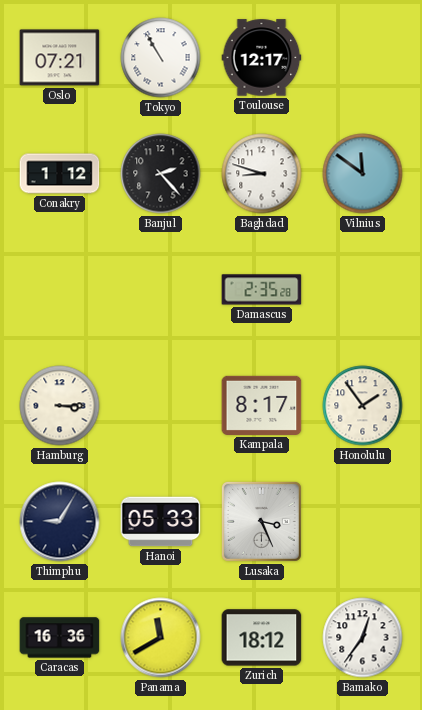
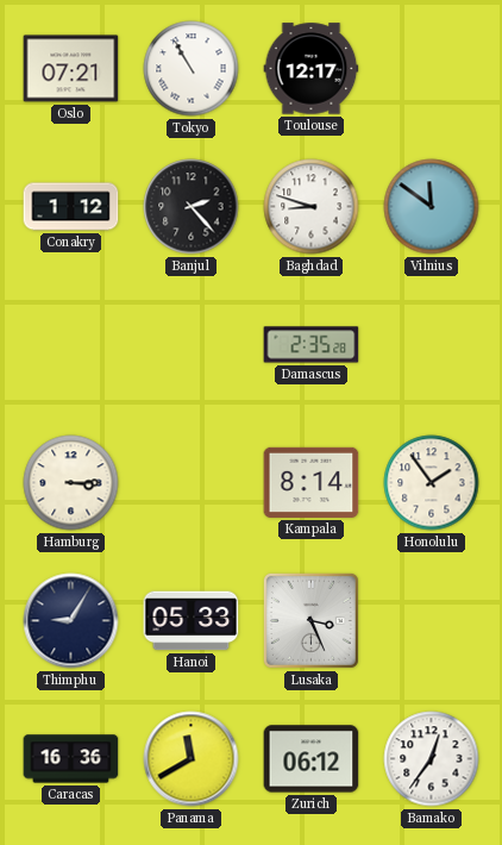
Kampala: 8:17 -> 8:14 (312, 482)
Zurich: 18:12 -> 06:12 (312, 759)
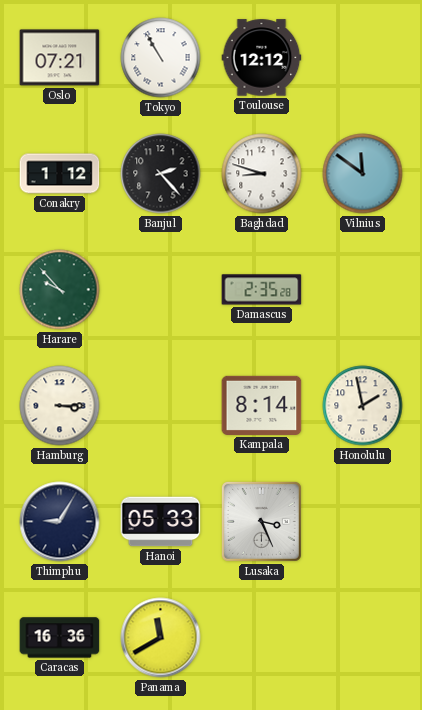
Toulouse: 12:17 -> 12:12 (262, 58)
Harare: none -> 9:53 (60, 290)
Honolulu: 1:54 -> 1:58 (363, 406)
Zurich: 06:12 -> none (312, 759)
Bamako: 12:36 -> none (432, 759)
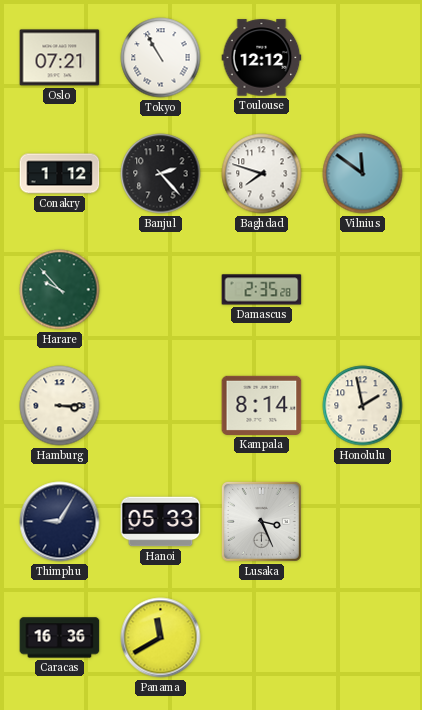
Baghdad: 8:48 -> 7:48 (262, 174)
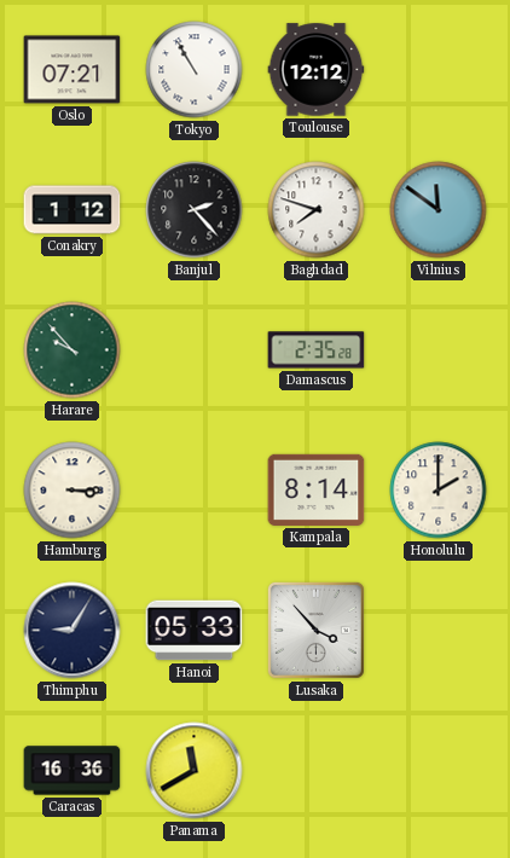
Honolulu: 1:58 -> 2:00 (439, 491)
Lusaka: 3:26 -> 3:53 (315, 630)
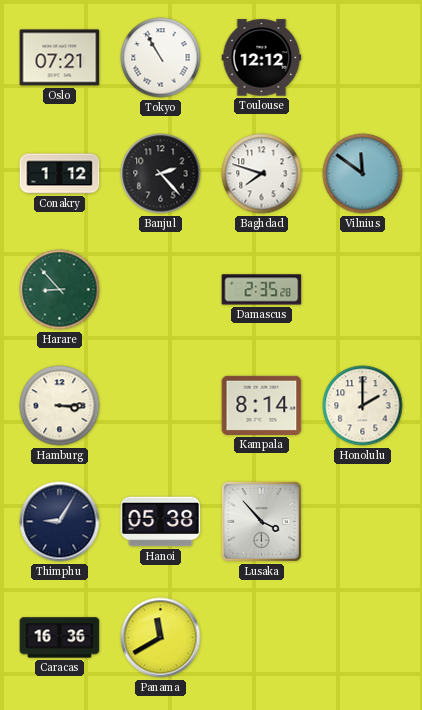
Harare: 9:53 -> 8:53 (60, 290)
Hanoi: 05:33 -> 05:38 (161, 522)
